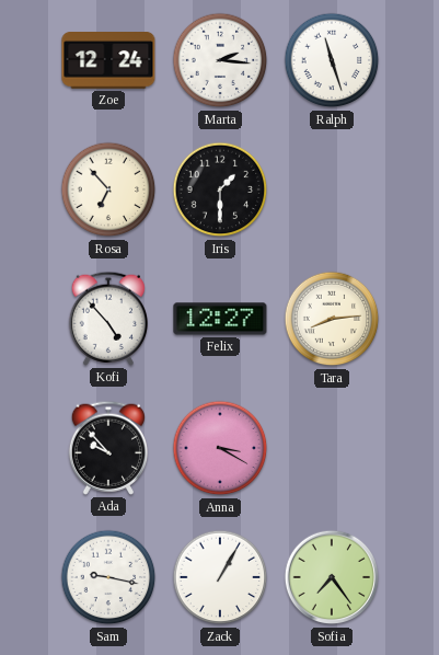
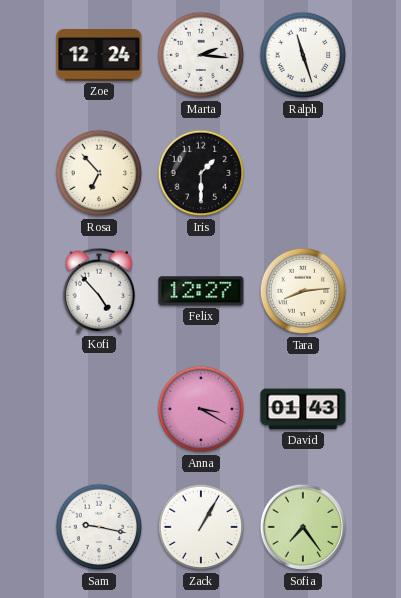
Ada: 9:53 -> none (107, 448)
David: none -> 01:43 (303, 409)
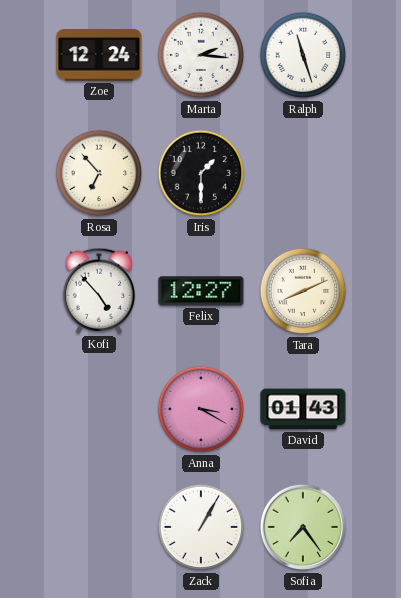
Tara: 8:14 -> 8:11 (303, 291)
Sam: 9:17 -> none (99, 527)
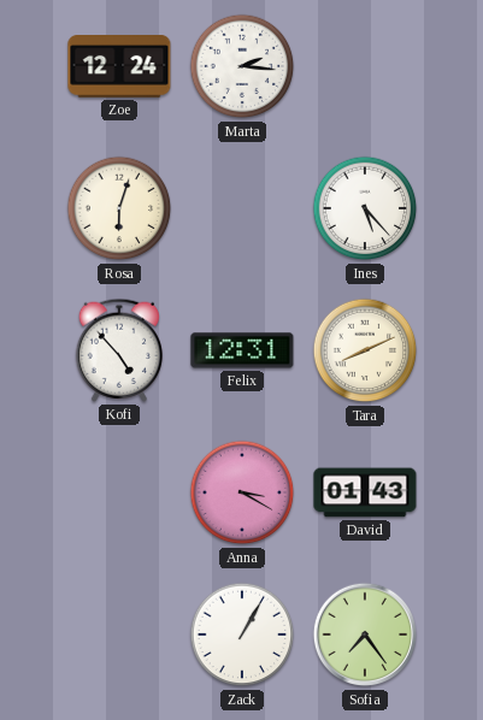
Ralph: 11:27 -> none (303, 55)
Rosa: 6:53 -> 6:03 (119, 208)
Iris: 1:30 -> none (201, 173)
Ines: none -> 5:23 (365, 208)
Felix: 12:27 -> 12:31 (242, 350)
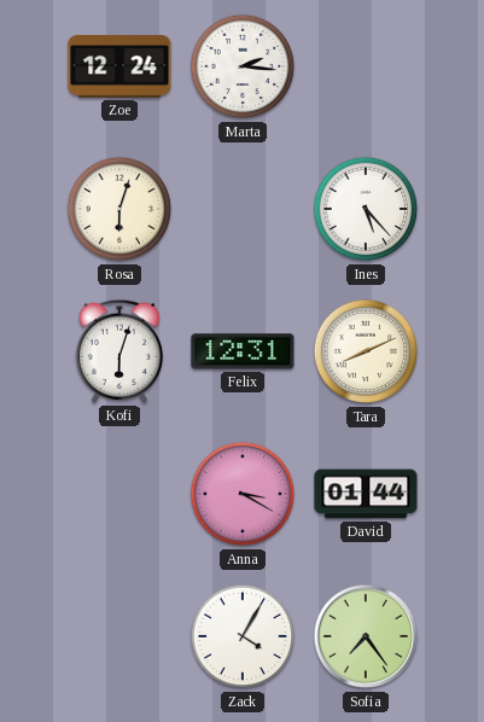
Kofi: 4:53 -> 6:03 (118, 351)
David: 01:43 -> 01:44 (366, 494)
Zack: 1:05 -> 4:05 (243, 636)
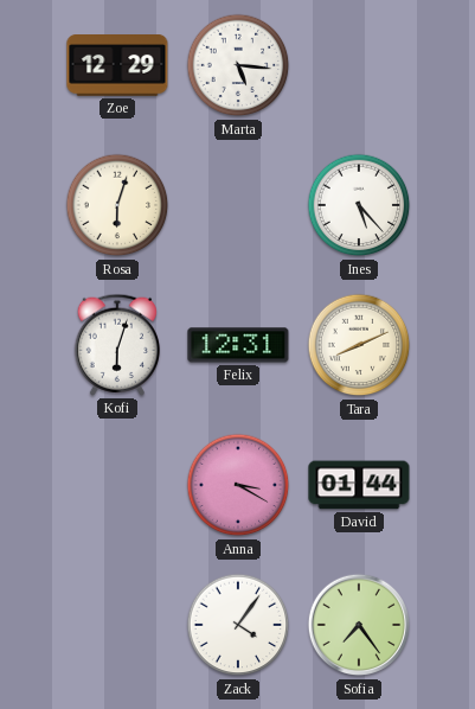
Zoe: 12:24 -> 12:29 (117, 66)
Marta: 2:16 -> 5:16 (238, 65)
Zack: 4:05 -> 4:06 (238, 625)
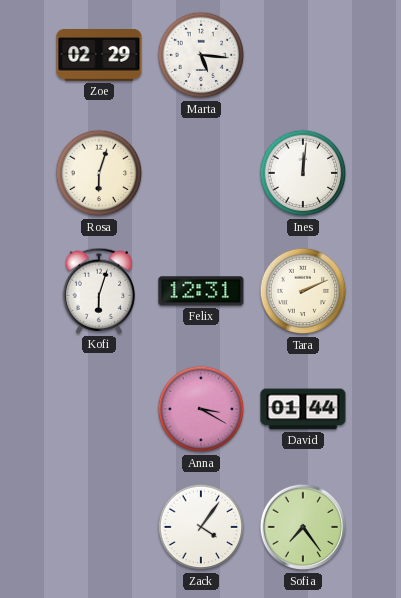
Zoe: 12:29 -> 02:29 (99, 56)
Ines: 5:23 -> 12:01 (303, 173)
Tara: 8:11 -> 2:11 (303, 291)
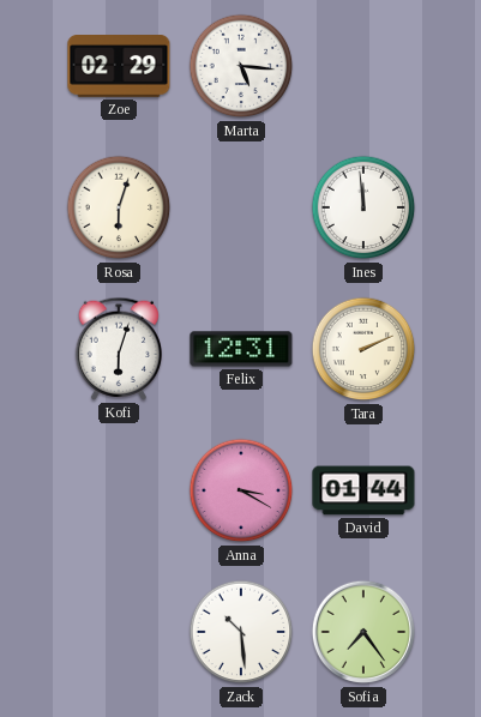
Ines: 12:01 -> 11:59 (363, 207)
Zack: 4:06 -> 10:29 (241, 632)
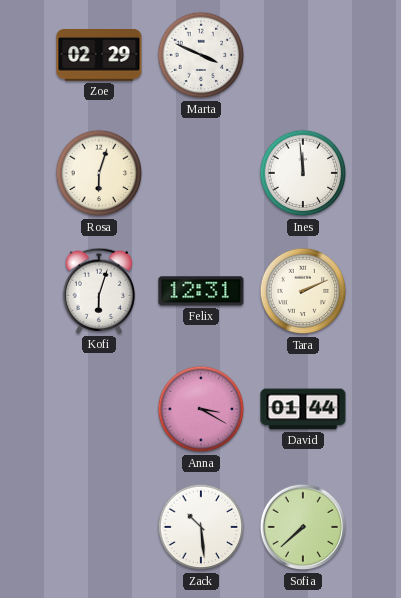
Marta: 5:16 -> 3:49 (201, 55)
Sofia: 7:24 -> 7:38 (303, 527)
